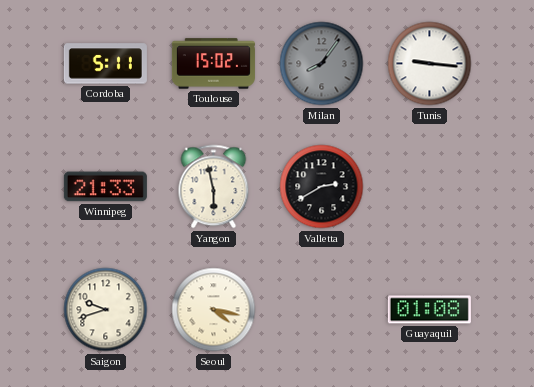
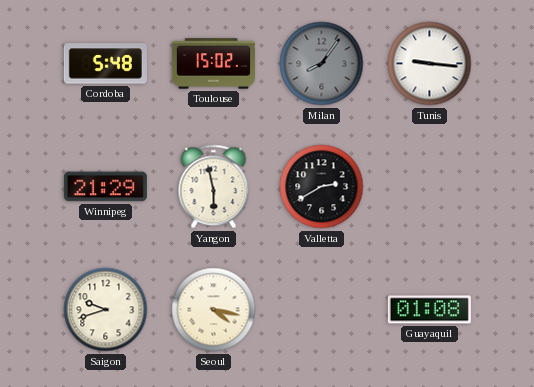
Cordoba: 5:11 -> 5:48 (105, 64)
Winnipeg: 21:33 -> 21:29 (105, 187)
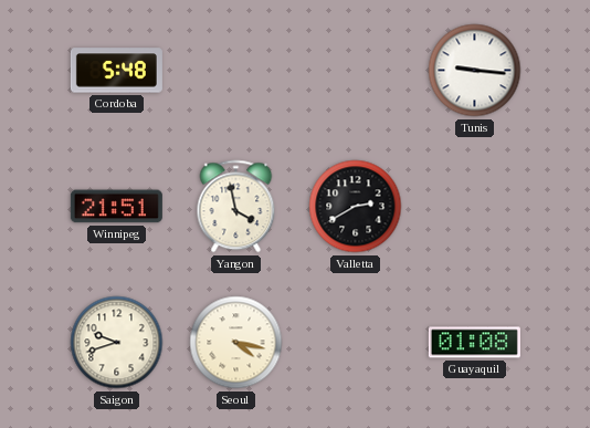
Toulouse: 15:02 -> none (213, 64)
Milan: 8:06 -> none (322, 64)
Winnipeg: 21:29 -> 21:51 (116, 207)
Yangon: 5:58 -> 3:58 (236, 207)
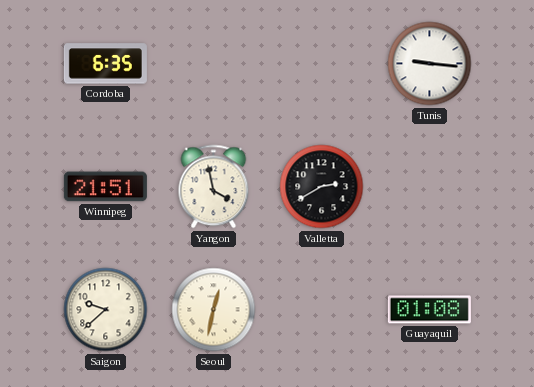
Cordoba: 5:48 -> 6:35 (105, 64)
Saigon: 9:42 -> 9:38 (106, 310)
Seoul: 4:17 -> 12:32 (214, 310)
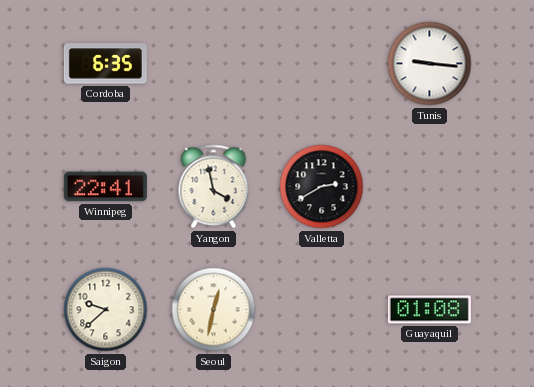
Winnipeg: 21:51 -> 22:41 (105, 187)
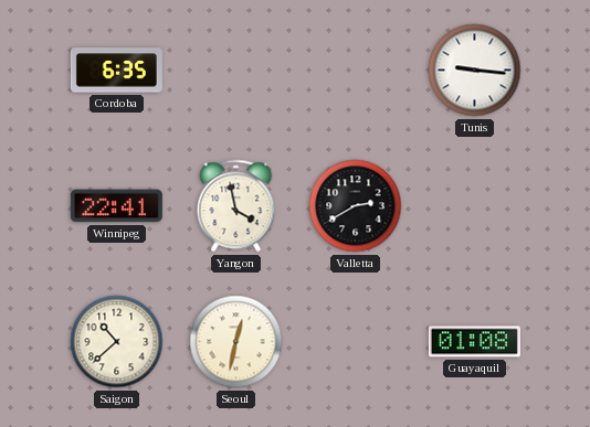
Saigon: 9:38 -> 10:38 (117, 342)
